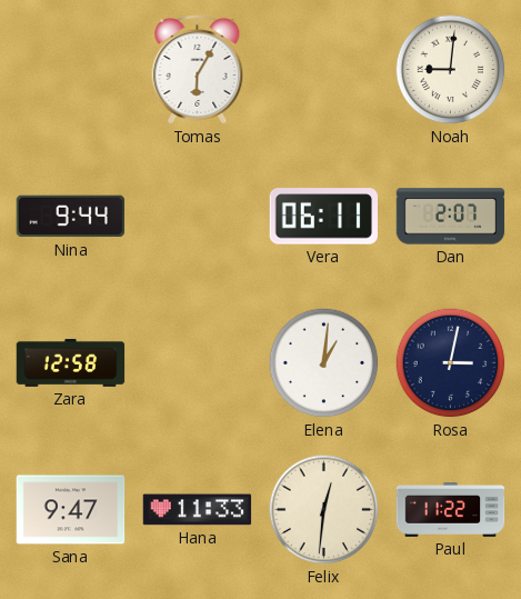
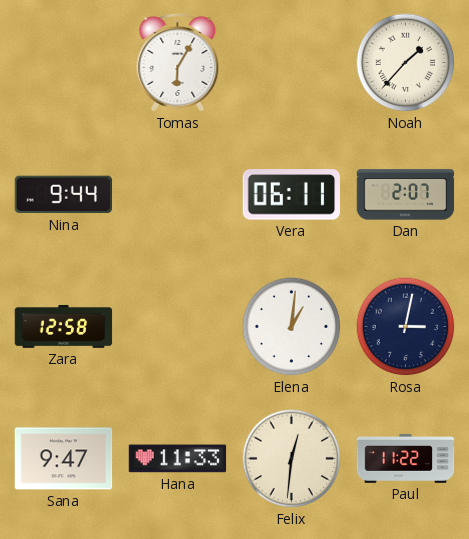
Noah: 9:01 -> 1:37 (406, 63)
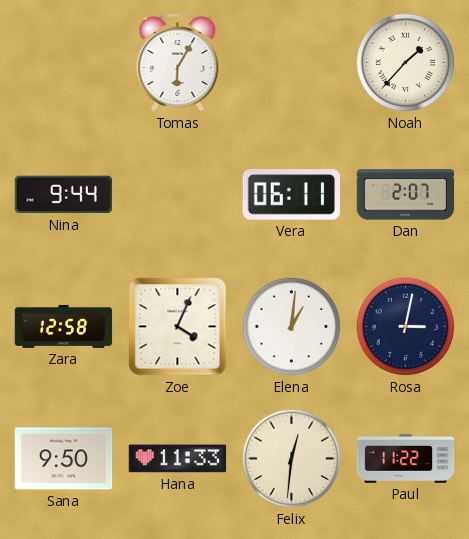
Zoe: none -> 4:04 (178, 327)
Sana: 9:47 -> 9:50 (64, 459)
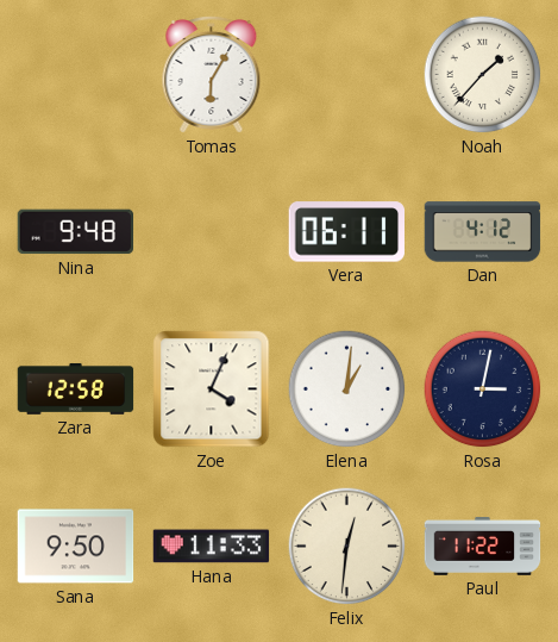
Nina: 9:44 -> 9:48 (76, 232)
Dan: 2:07 -> 4:12 (483, 232)
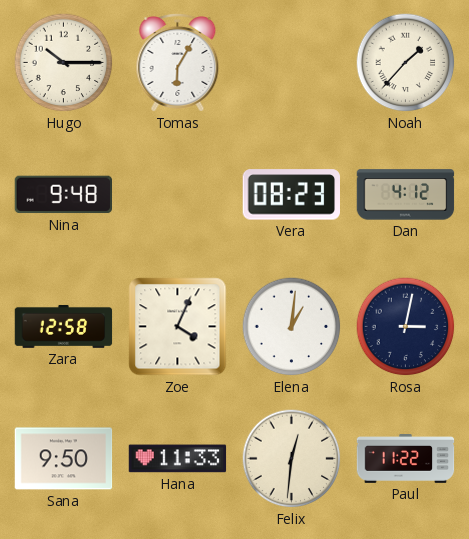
Hugo: none -> 10:15 (64, 63)
Vera: 06:11 -> 08:23 (291, 195)
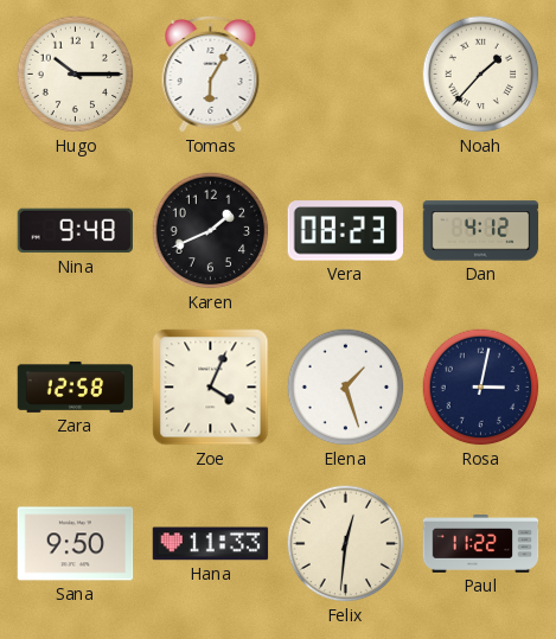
Karen: none -> 1:41 (211, 231)
Elena: 1:01 -> 1:27 (346, 388)
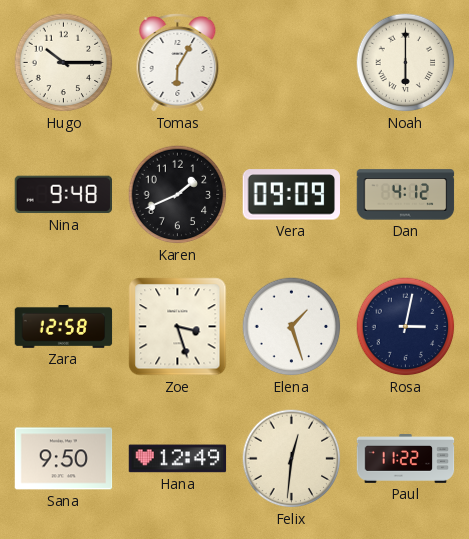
Noah: 1:37 -> 6:00 (406, 63)
Vera: 08:23 -> 09:09 (291, 195)
Zoe: 4:04 -> 3:27 (178, 327)
Hana: 11:33 -> 12:49 (178, 459)
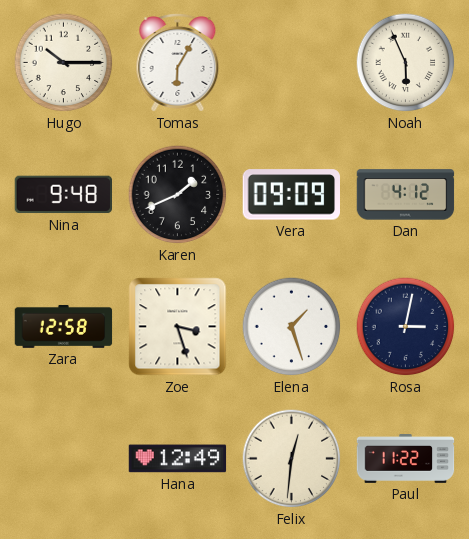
Noah: 6:00 -> 5:56 (406, 63)
Sana: 9:50 -> none (64, 459)
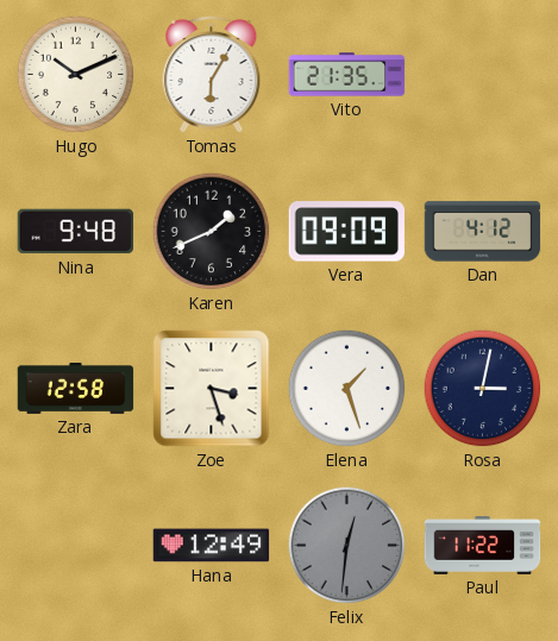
Hugo: 10:15 -> 10:11 (76, 75)
Vito: none -> 21:35 (347, 75)
Noah: 5:56 -> none (406, 63)
Felix dial: cream -> grey (347, 546)
